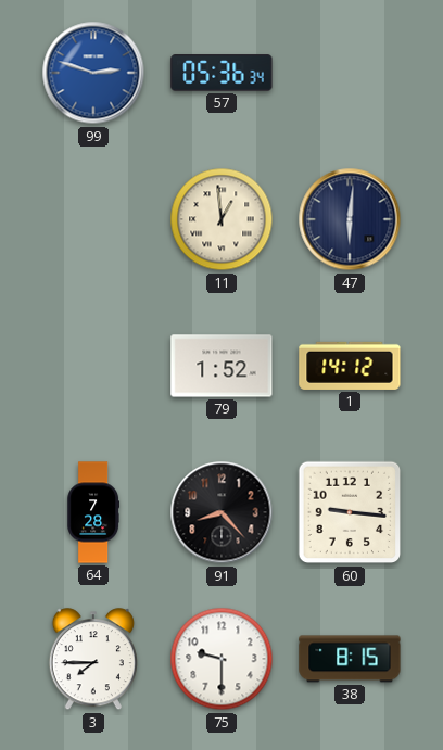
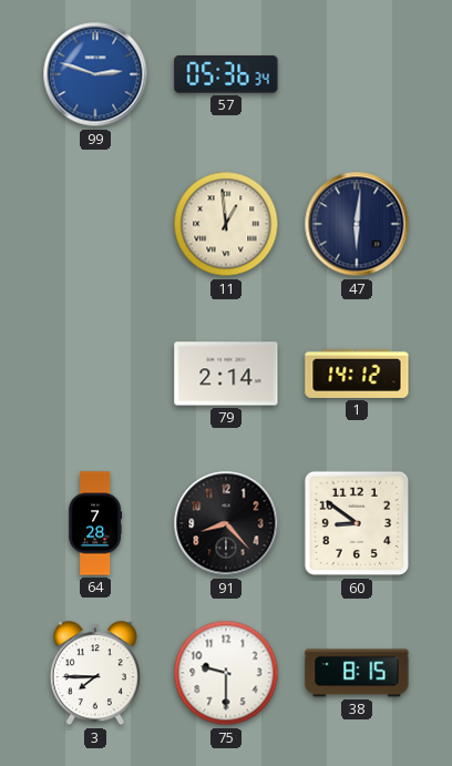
79: 1:52 -> 2:14 (226, 374)
60: 9:16 -> 8:51 (357, 523)
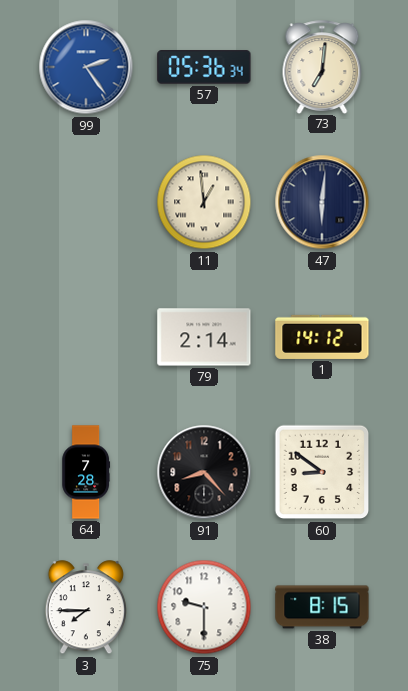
99: 2:48 -> 2:24 (86, 67)
73: none -> 7:01 (322, 67)
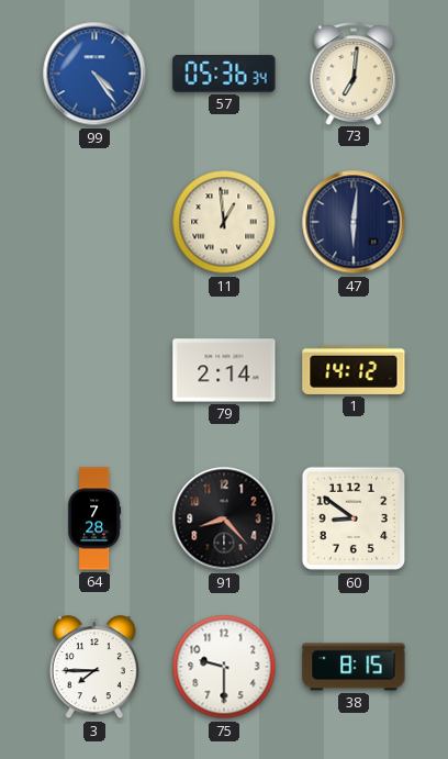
99: 2:24 -> 4:24 (94, 74)
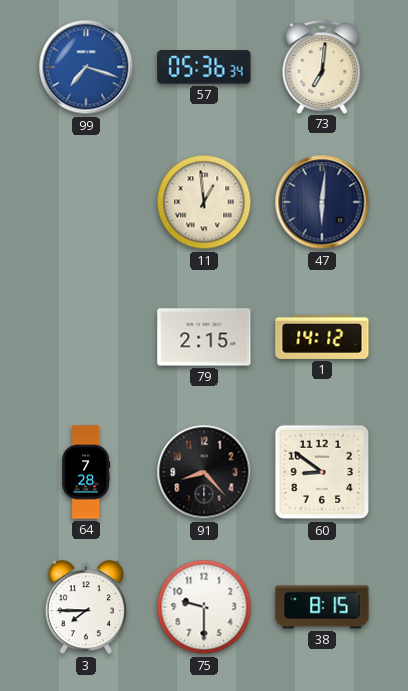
99: 4:24 -> 7:18 (86, 67)
79: 2:14 -> 2:15 (204, 337)
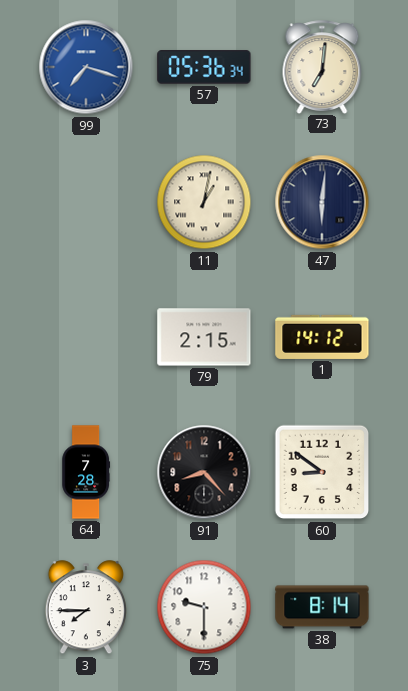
11: 12:59 -> 1:02 (204, 202)
38: 8:15 -> 8:14 (322, 607)
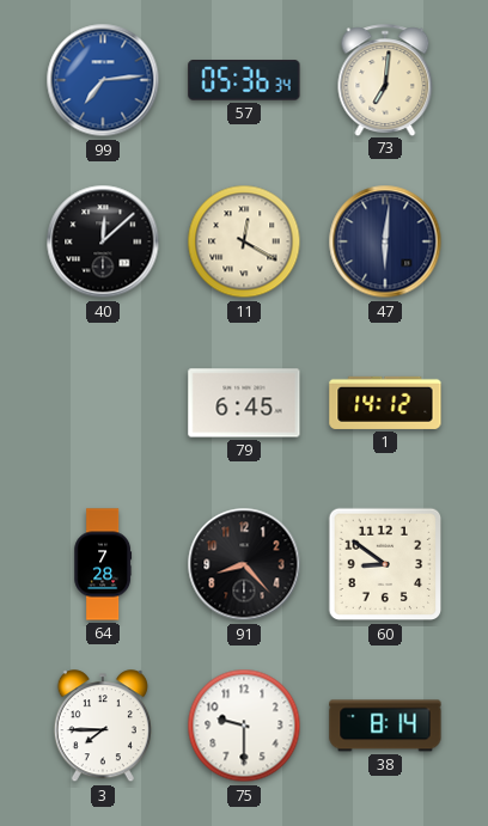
99: 7:18 -> 7:14 (103, 80)
40: none -> 12:08 (103, 241)
11: 1:02 -> 12:20 (244, 241)
79: 2:15 -> 6:45 (244, 403)
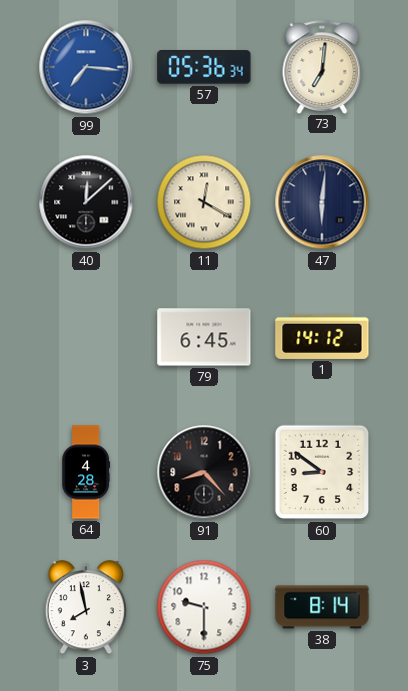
99: 7:14 -> 7:16 (86, 67)
64: 7:28 -> 4:28 (86, 472)
3: 7:45 -> 7:58 (86, 608)
